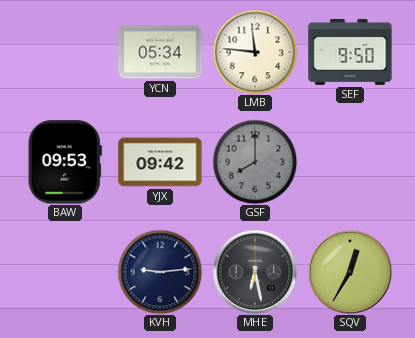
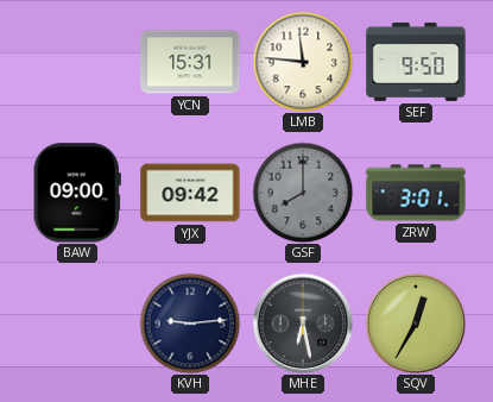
YCN: 05:34 -> 15:31 (190, 62)
BAW: 09:53 -> 09:00 (77, 193)
ZRW: none -> 3:01 (416, 193)
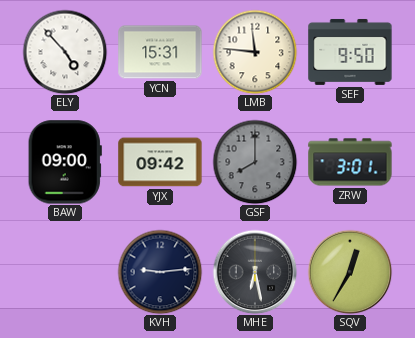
ELY: none -> 4:53 (65, 52)
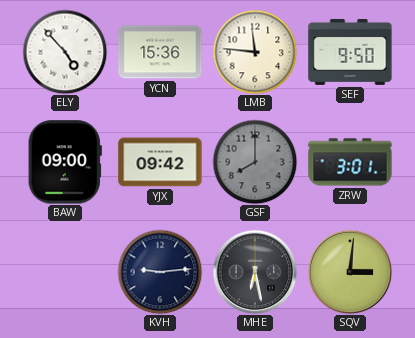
YCN: 15:31 -> 15:36 (160, 52)
SQV: 12:35 -> 3:01 (350, 272)
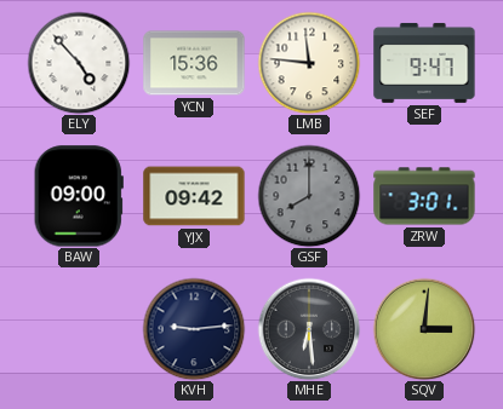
SEF: 9:50 -> 9:47 (424, 63)
MHE: 6:28 -> 6:29 (309, 329)
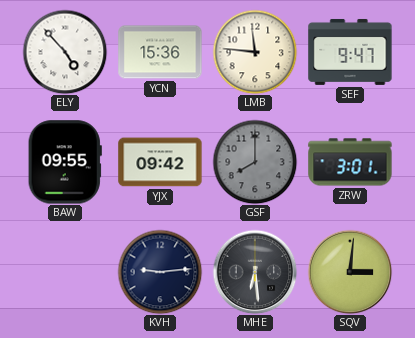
BAW: 09:00 -> 09:55 (65, 162)
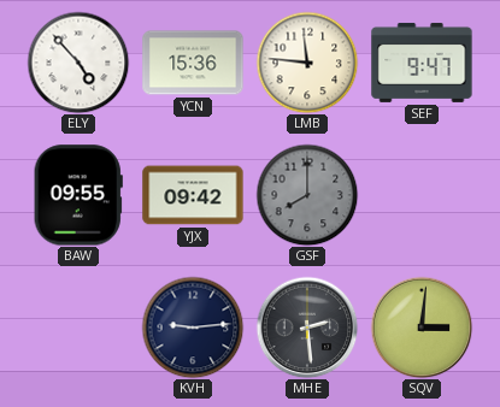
ZRW: 3:01 -> none (350, 162)
MHE: 6:29 -> 2:29 (307, 328)
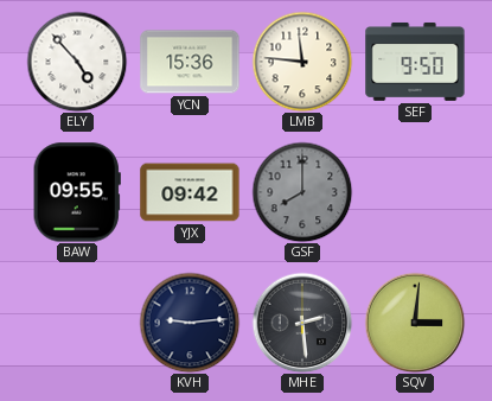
SEF: 9:47 -> 9:50 (415, 62)
